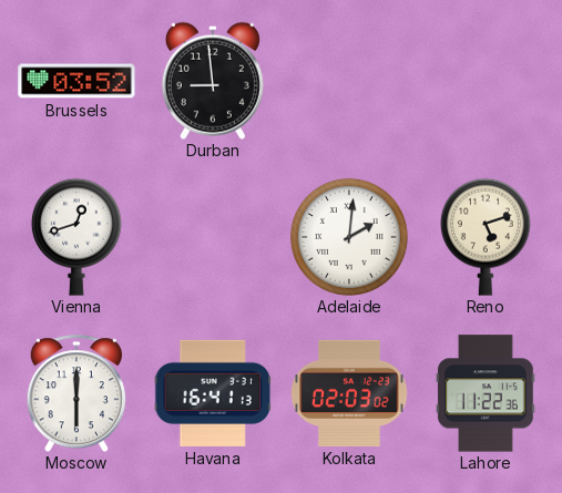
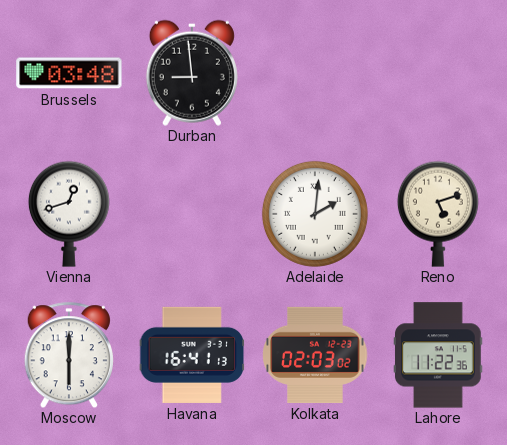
Brussels: 03:52 -> 03:48 (69, 73)
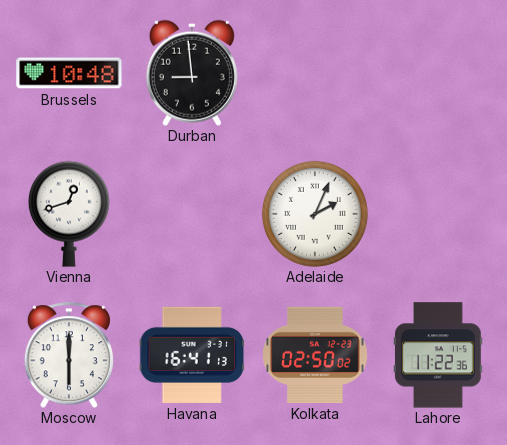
Brussels: 03:48 -> 10:48 (69, 73)
Adelaide: 2:01 -> 2:04 (315, 214)
Reno: 5:12 -> none (438, 214)
Kolkata: 02:03 -> 02:50 (315, 355)
